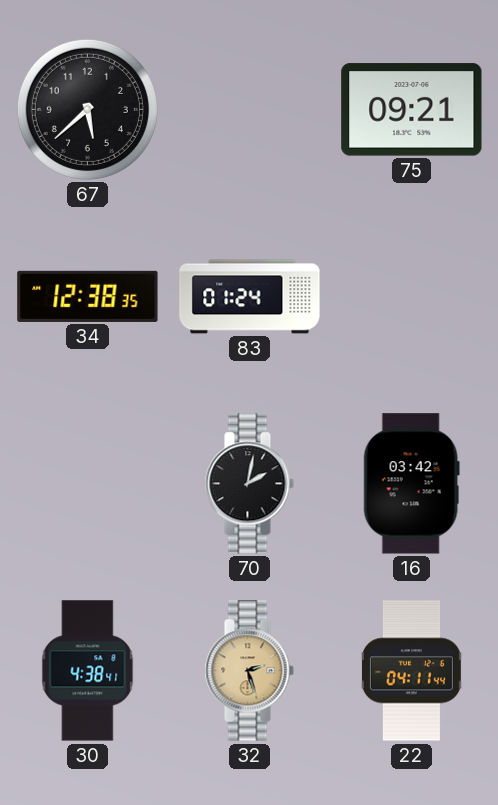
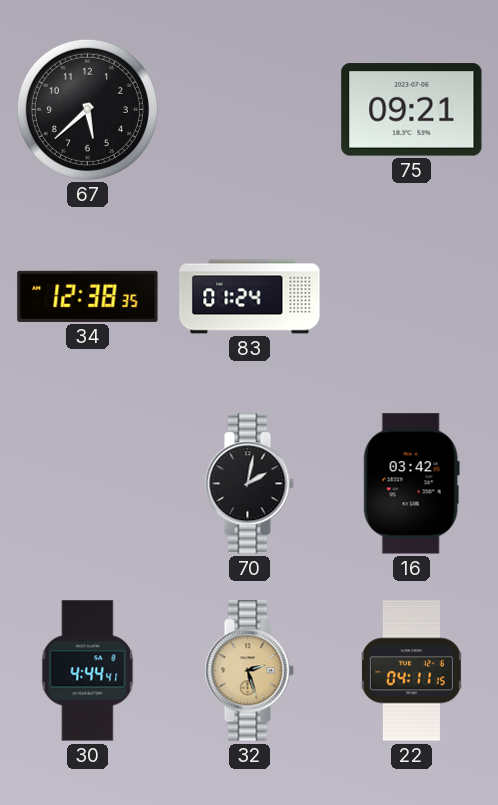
30: 4:38 -> 4:44 (88, 671)
22: 04:11:44 -> 04:11:15 (411, 671)
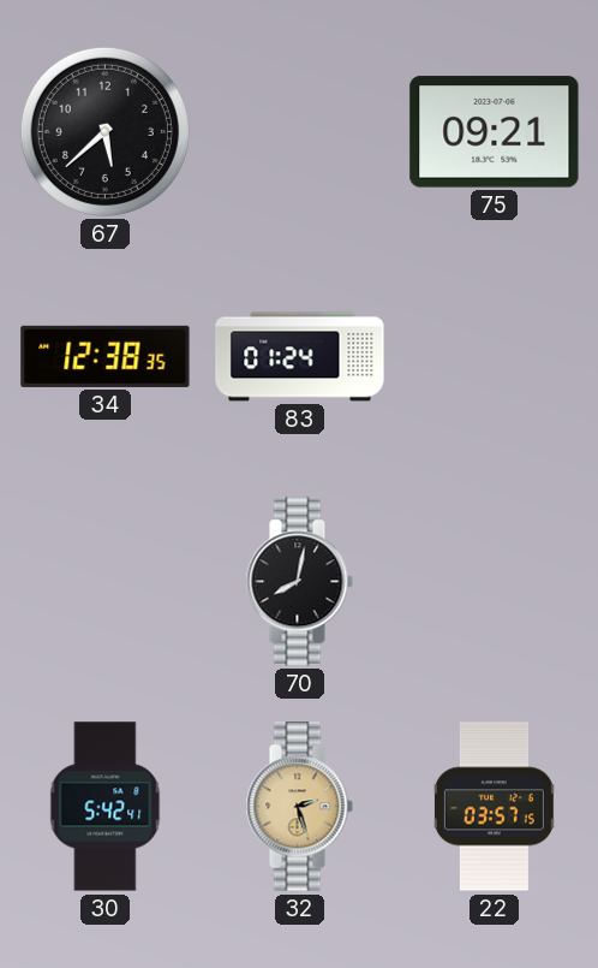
70: 2:02 -> 8:02 (299, 582)
16: 03:42 -> none (411, 484)
30: 4:44 -> 5:42 (106, 807)
22: 04:11 -> 03:57 (494, 807)
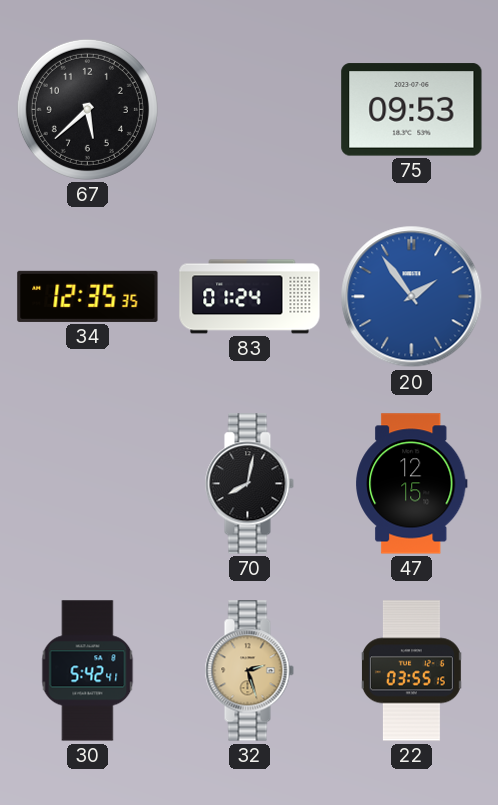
75: 09:21 -> 09:53 (412, 110)
34: 12:38 -> 12:35 (88, 296)
20: none -> 1:54 (412, 297)
47: none -> 12:15 (412, 484)
22: 03:57 -> 03:55 (411, 671)
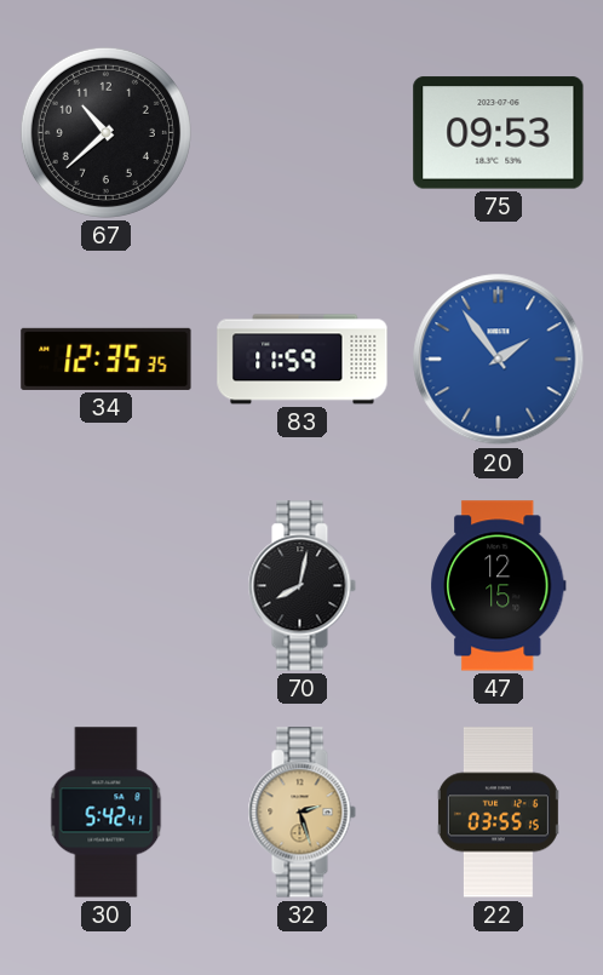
67: 5:38 -> 10:38 (105, 132)
83: 01:24 -> 11:59 (303, 360)
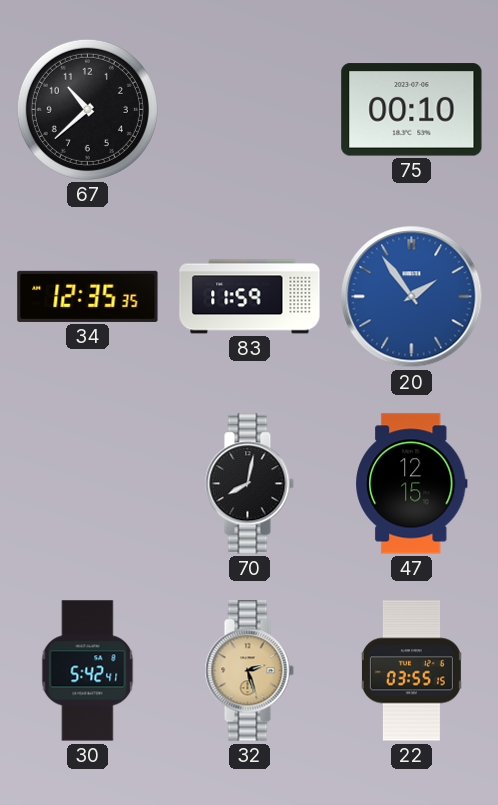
75: 09:53 -> 00:10 (412, 110)
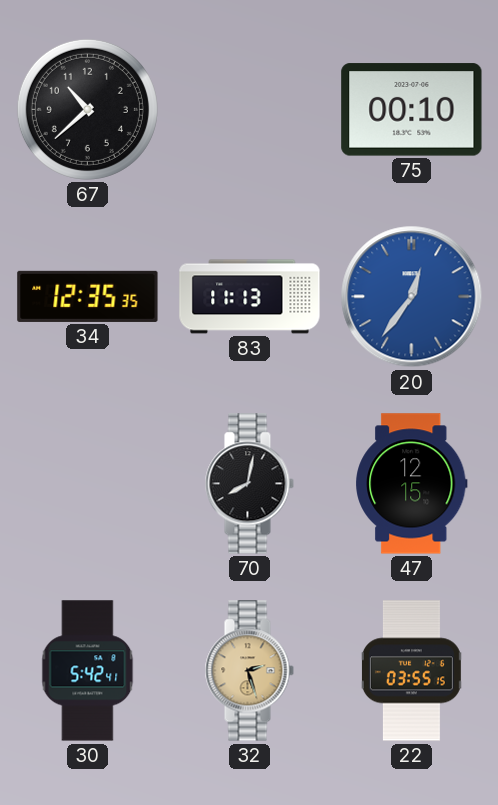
83: 11:59 -> 11:13 (250, 297)
20: 1:54 -> 12:36 (412, 297)
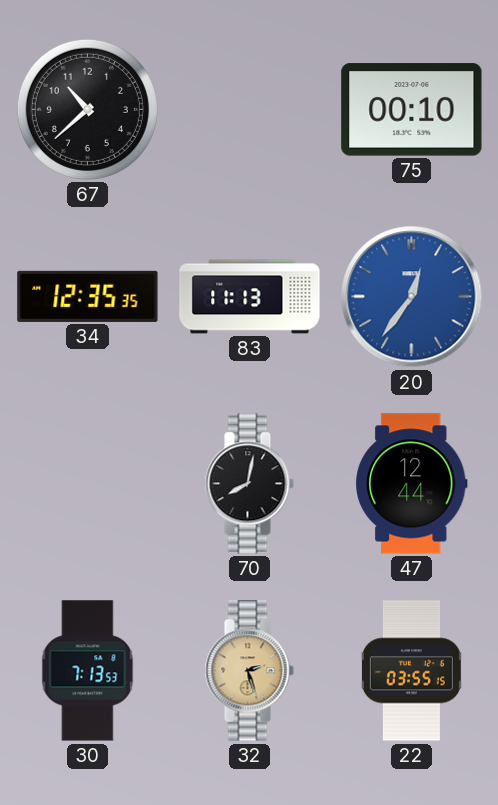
47: 12:15 -> 12:44 (412, 484)
30: 5:42 -> 7:13 (88, 671)
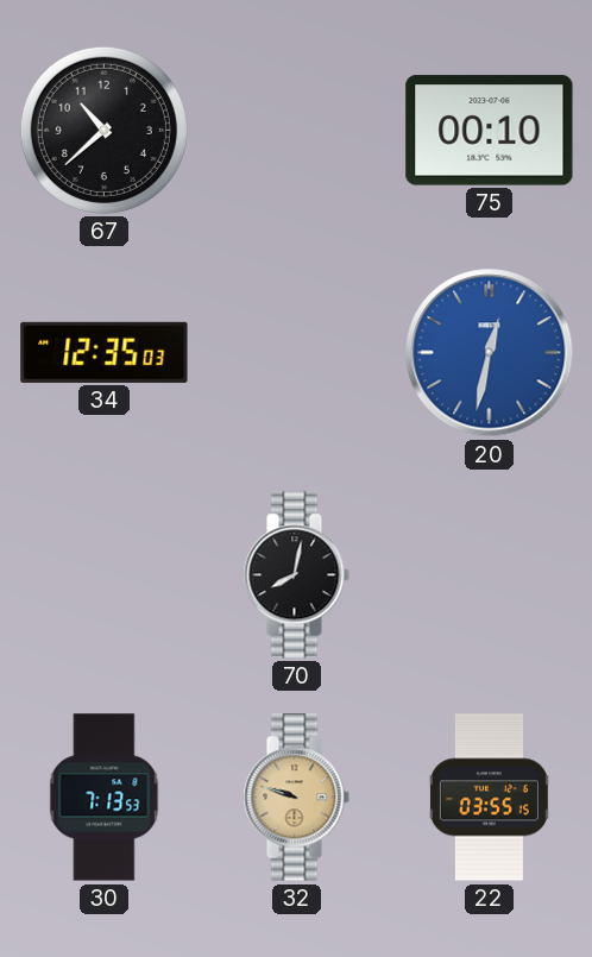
34: 12:35:35 -> 12:35:03 (105, 352)
83: 11:13 -> none (250, 297)
20: 12:36 -> 12:32 (490, 353)
47: 12:44 -> none (412, 484)
32: 2:27 -> 9:48 (296, 798)
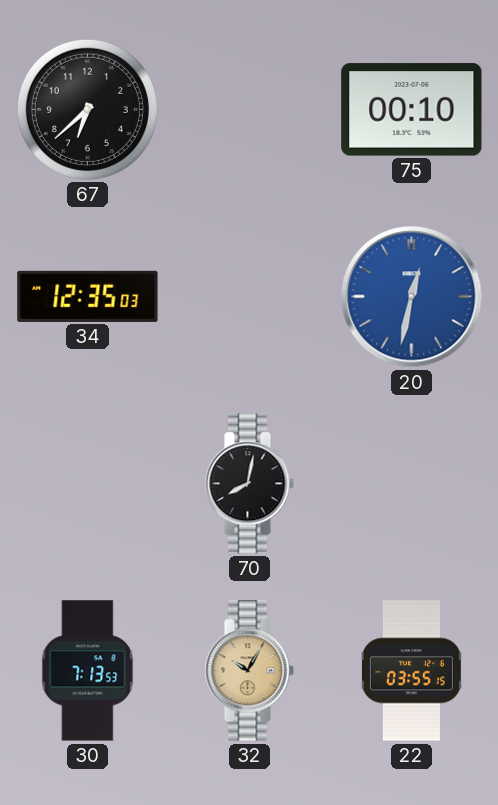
67: 10:38 -> 6:38 (87, 109)
32: 9:48 -> 10:05 (249, 671)
